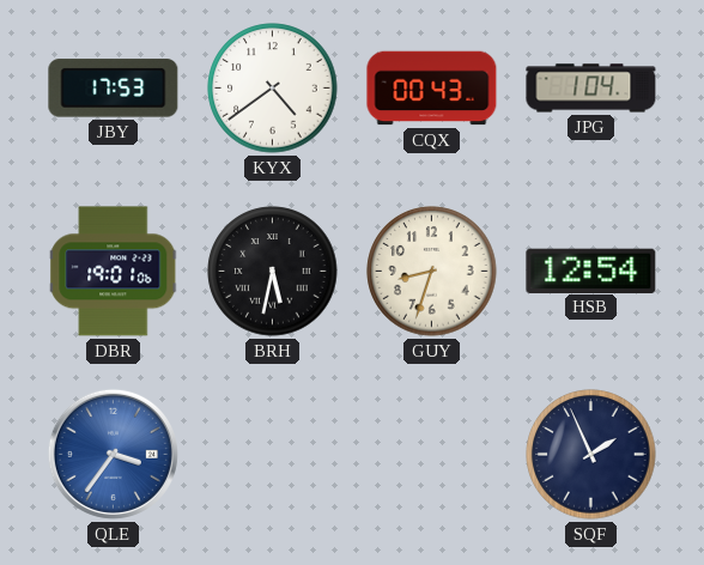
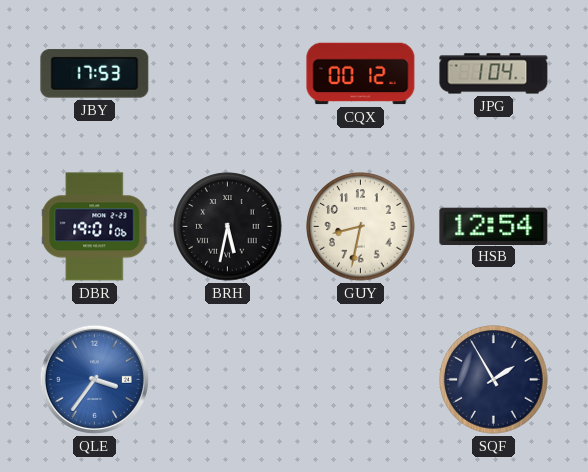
KYX: 4:39 -> none (273, 89)
CQX: 00:43 -> 00:12 (361, 74)
GUY: 8:33 -> 8:32 (361, 227)
SQF: 1:56 -> 1:55 (494, 380)
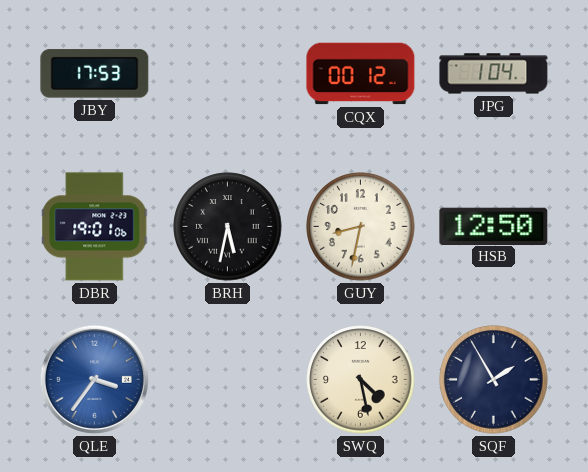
HSB: 12:54 -> 12:50 (494, 226)
SWQ: none -> 4:28 (361, 380)
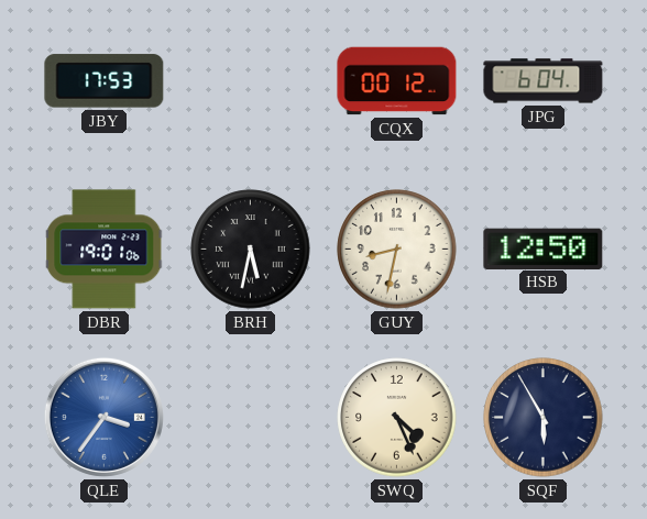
JPG: 1:04 -> 6:04 (544, 81)
SWQ: 4:28 -> 4:26 (397, 418)
SQF: 1:55 -> 5:55 (544, 418)
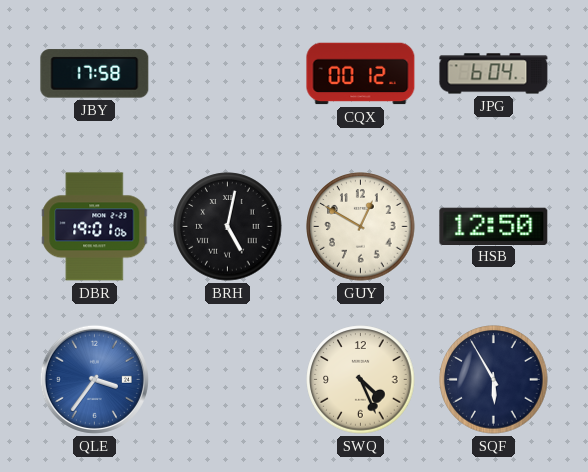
JBY: 17:53 -> 17:58 (95, 74)
BRH: 5:32 -> 5:02 (228, 227)
GUY: 8:32 -> 12:50 (361, 227)
